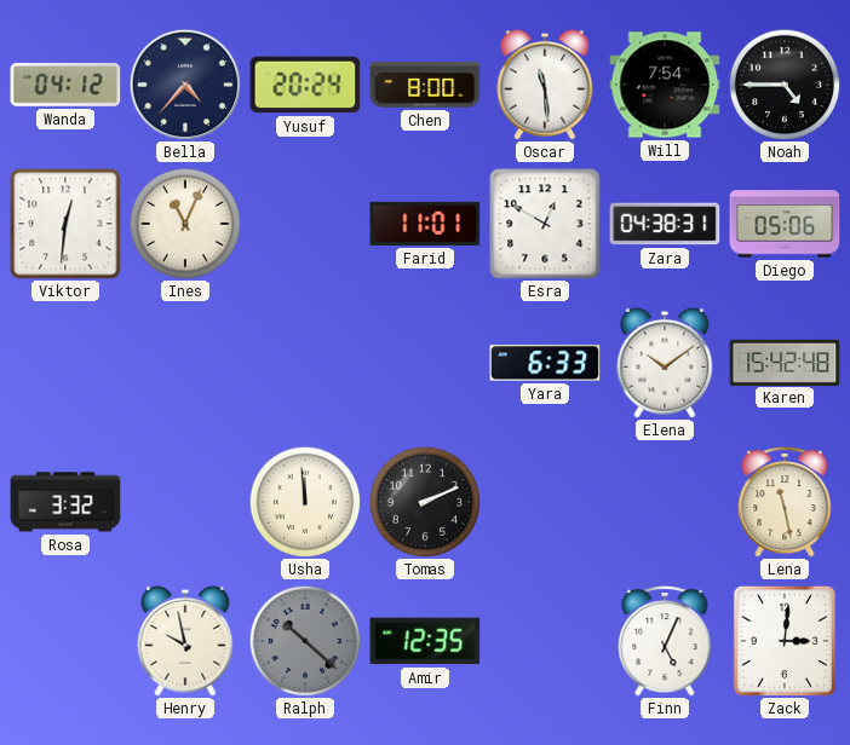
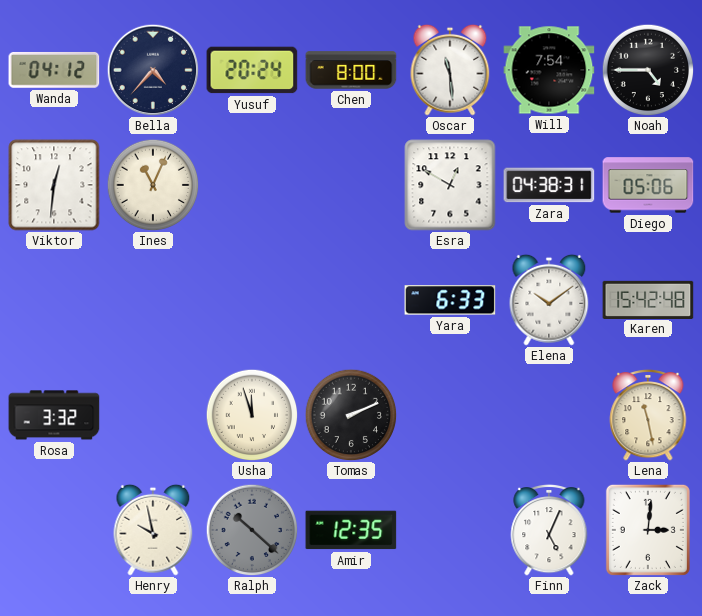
Farid: 11:01 -> none (425, 224)
Usha: 11:59 -> 11:57 (252, 415)
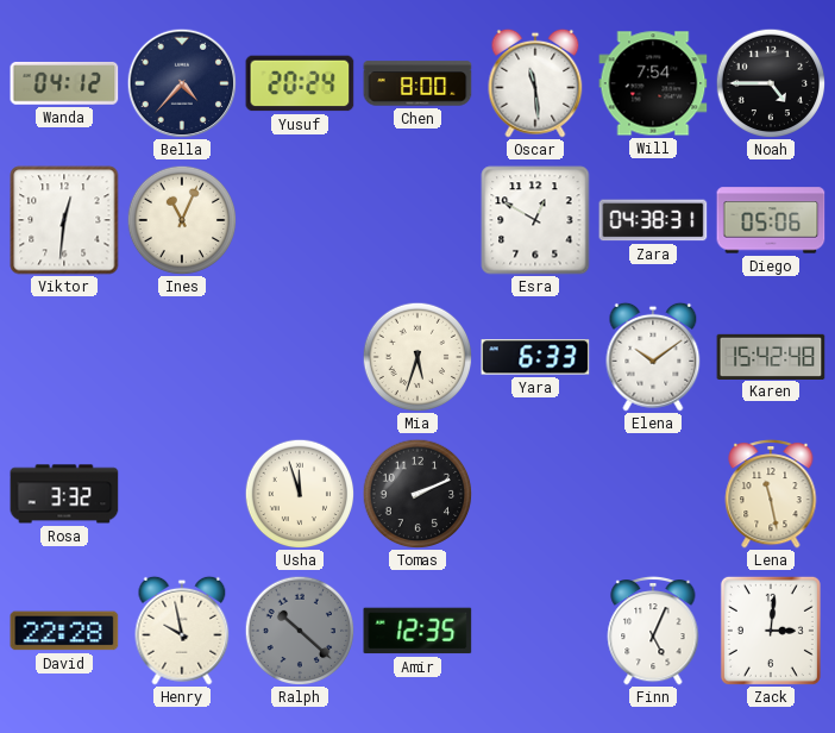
Mia: none -> 5:33 (417, 357)
David: none -> 22:28 (64, 631)
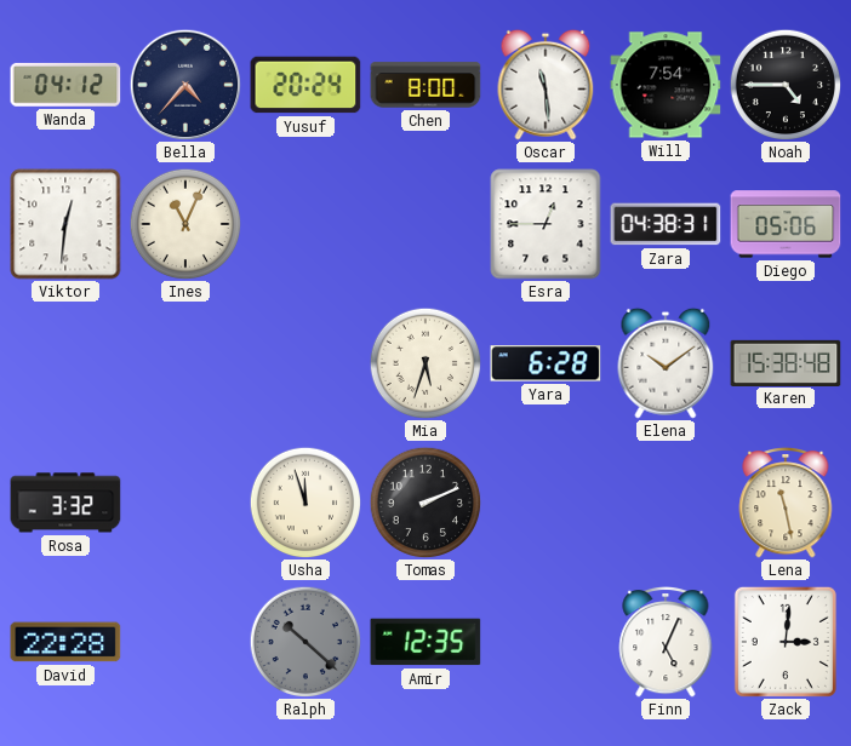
Esra: 12:50 -> 12:45 (546, 224)
Yara: 6:33 -> 6:28 (546, 363)
Karen: 15:42 -> 15:38 (786, 362)
Henry: 9:58 -> none (182, 631)
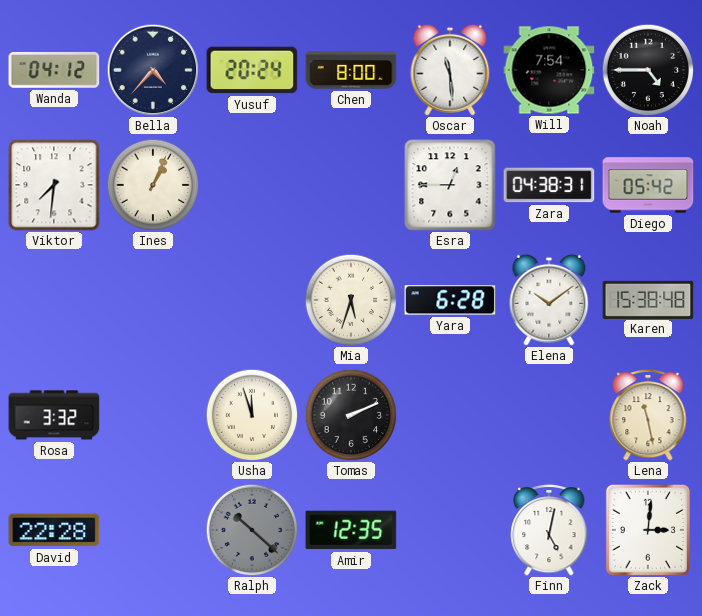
Viktor: 12:31 -> 7:31 (54, 185)
Ines: 11:04 -> 1:04 (153, 185)
Diego: 05:06 -> 05:42 (648, 185)
Finn: 5:04 -> 5:02 (549, 530)
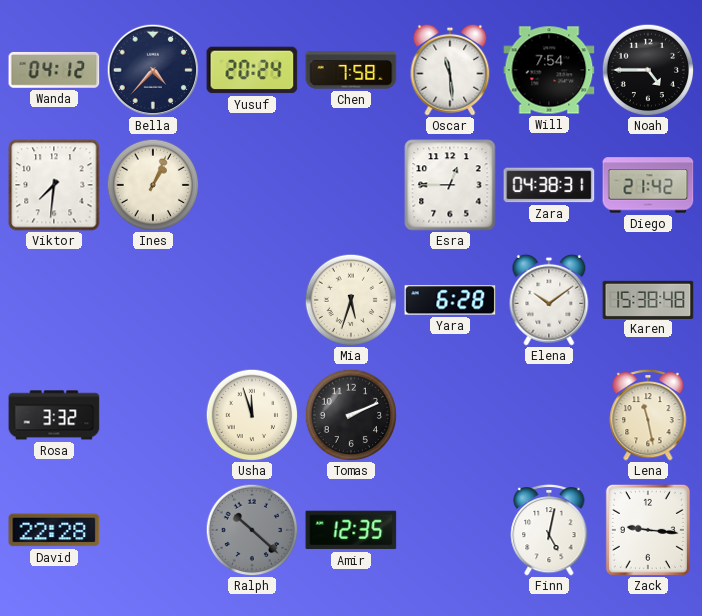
Chen: 8:00 -> 7:58 (351, 70)
Diego: 05:42 -> 21:42 (648, 185)
Zack: 3:01 -> 9:16 (648, 530)
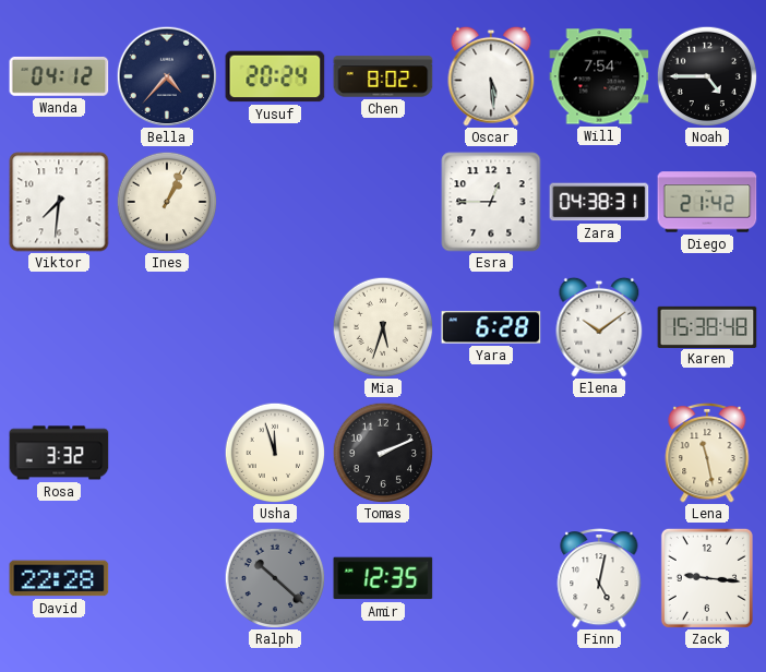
Chen: 7:58 -> 8:02 (383, 76)
Oscar: 11:29 -> 5:29 (491, 76)
